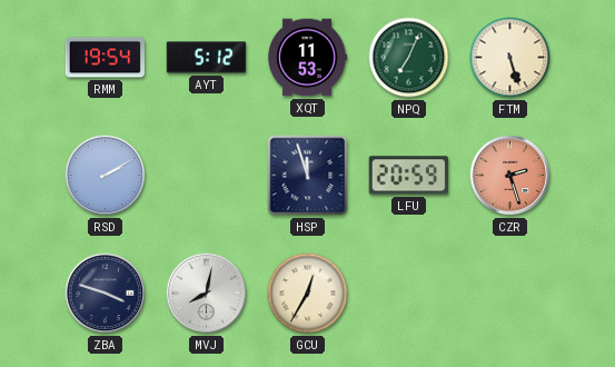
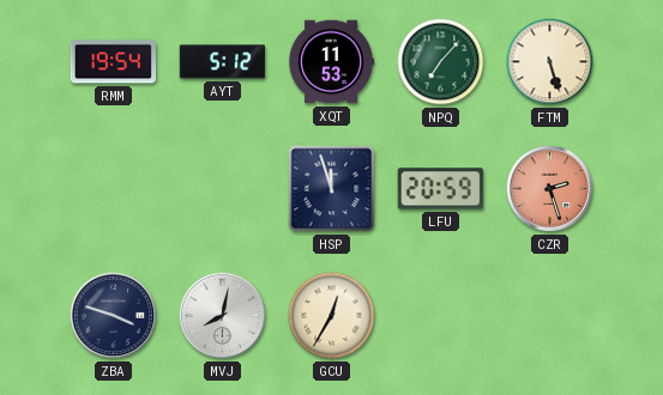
NPQ: 7:04 -> 7:07 (441, 62)
RSD: 2:10 -> none (106, 176)
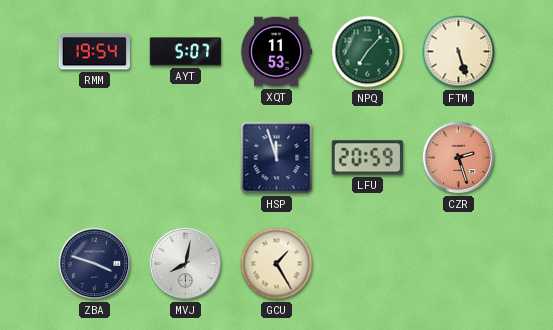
AYT: 5:12 -> 5:07 (186, 52)
GCU: 12:35 -> 1:25 (277, 264)
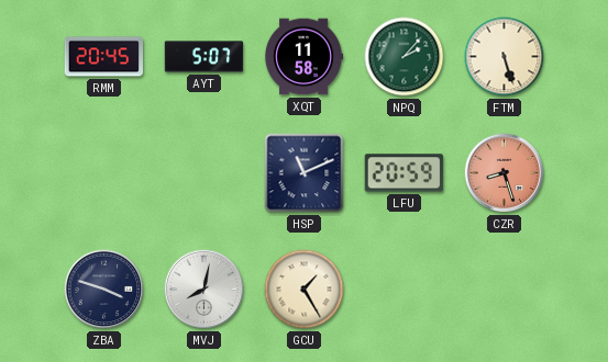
RMM: 19:54 -> 20:45 (103, 57)
XQT: 11:53 -> 11:58 (303, 57)
NPQ: 7:07 -> 2:07 (405, 57)
HSP: 11:57 -> 11:11 (305, 173)
CZR: 2:27 -> 8:27 (505, 173)
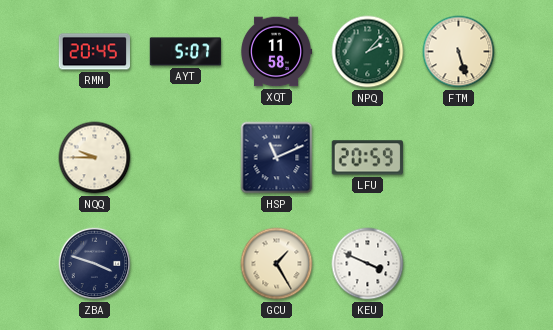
NQQ: none -> 9:45 (95, 158)
CZR: 8:27 -> none (505, 173)
MVJ: 8:02 -> none (204, 290)
KEU: none -> 3:49 (368, 264)
